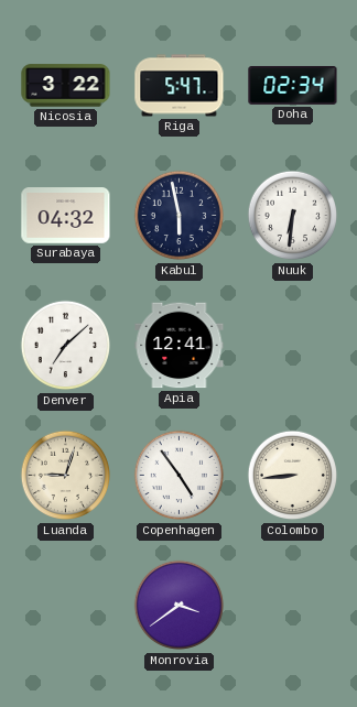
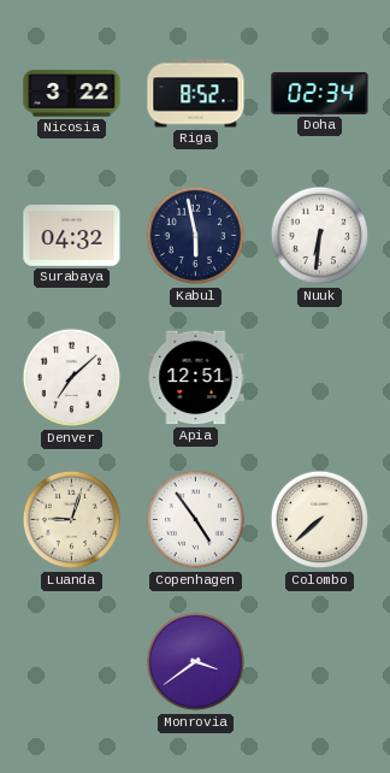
Riga: 5:47 -> 8:52 (196, 94)
Apia: 12:41 -> 12:51 (196, 378)
Colombo: 8:44 -> 7:38 (320, 520)
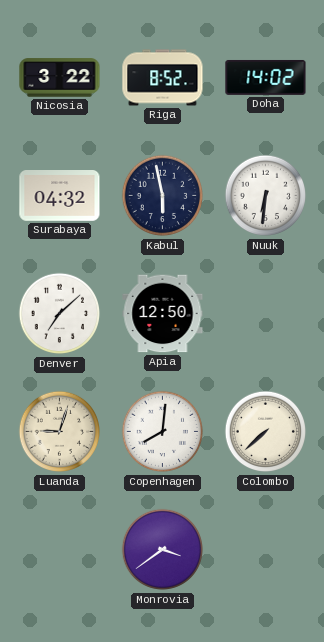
Doha: 02:34 -> 14:02 (266, 77)
Apia: 12:51 -> 12:50 (163, 314)
Copenhagen: 4:54 -> 8:01 (163, 432)
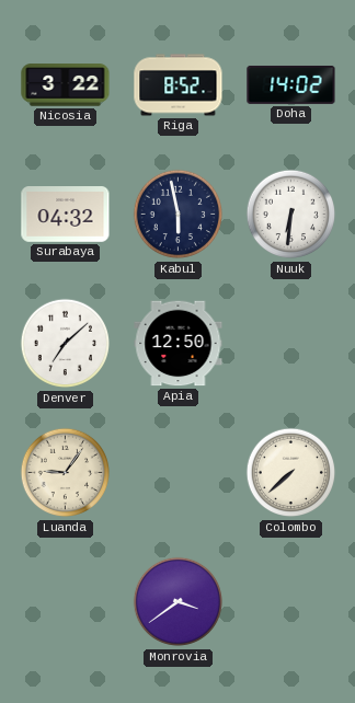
Luanda: 9:03 -> 9:06 (66, 473)
Copenhagen: 8:01 -> none (163, 432)
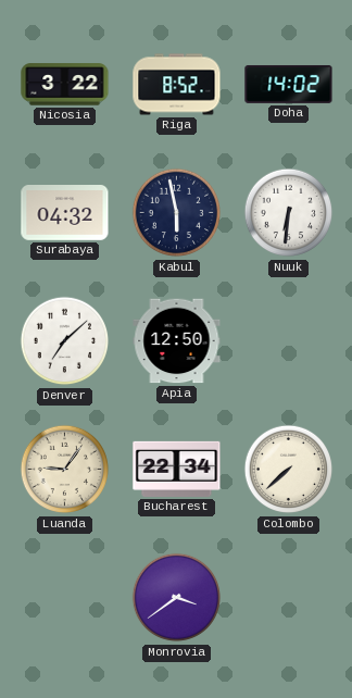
Bucharest: none -> 22:34 (177, 469)
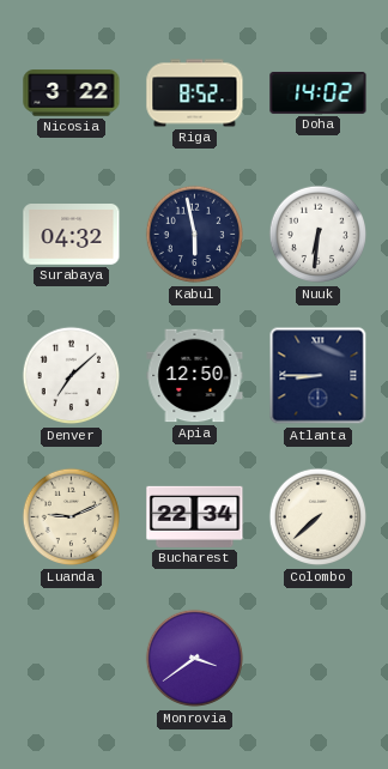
Atlanta: none -> 8:45 (319, 376)
Luanda: 9:06 -> 9:11 (72, 517)
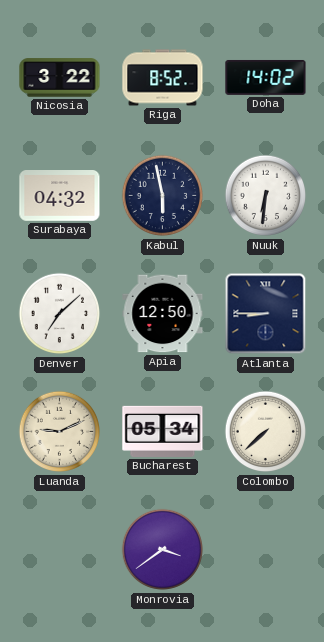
Bucharest: 22:34 -> 05:34 (163, 431)
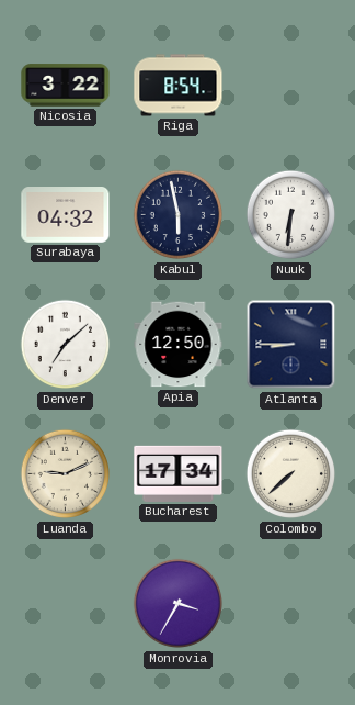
Riga: 8:52 -> 8:54 (179, 86)
Doha: 14:02 -> none (266, 77)
Bucharest: 05:34 -> 17:34 (179, 473)
Monrovia: 3:39 -> 3:35 (179, 604)
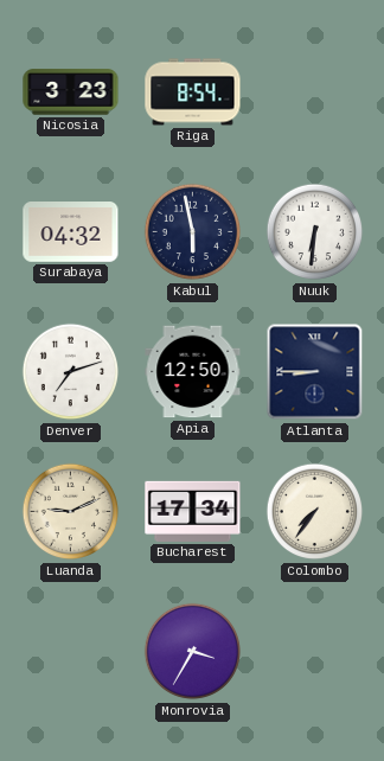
Nicosia: 3:22 -> 3:23 (71, 92)
Denver: 7:08 -> 7:12 (71, 372)
Colombo: 7:38 -> 7:36 (315, 512)
